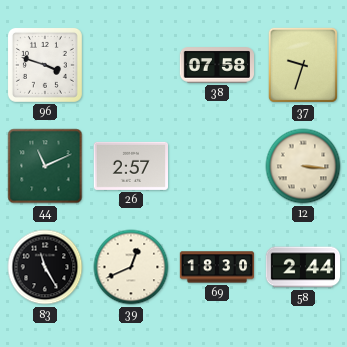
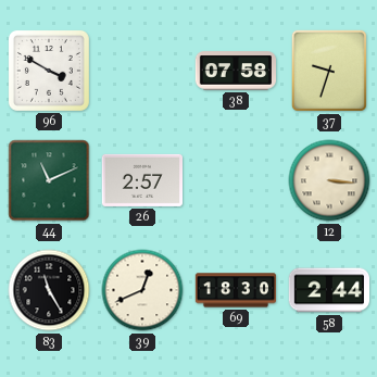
96: 3:48 -> 3:50 (49, 71)
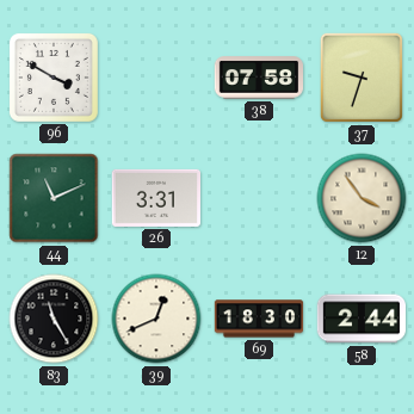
26: 2:57 -> 3:31 (155, 198)
12: 3:16 -> 3:54 (362, 198)
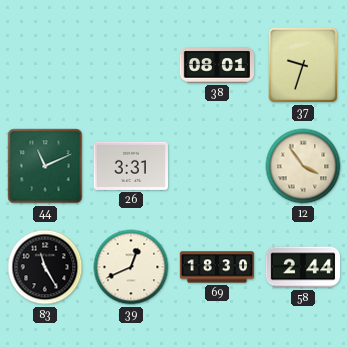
96: 3:50 -> none (54, 78)
38: 07:58 -> 08:01 (217, 65)
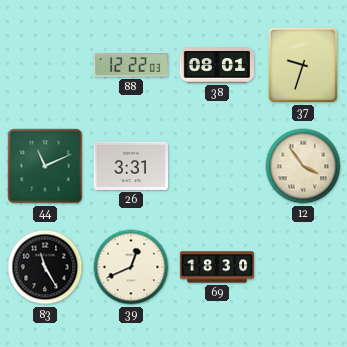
88: none -> 12:22 (130, 65)
58: 2:44 -> none (302, 267)
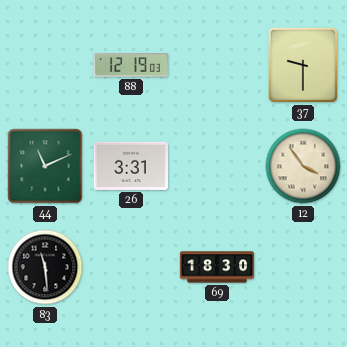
88: 12:22 -> 12:19 (130, 65)
38: 08:01 -> none (217, 65)
37: 9:33 -> 9:30 (303, 65)
83: 11:25 -> 11:29 (45, 267)
39: 12:41 -> none (131, 267)
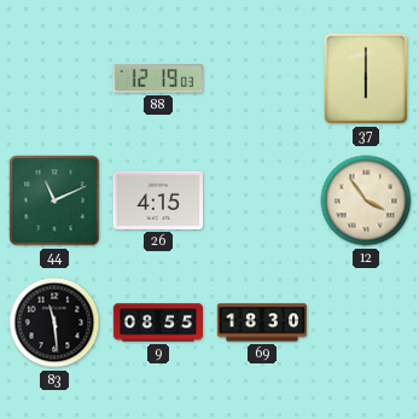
37: 9:30 -> 6:00 (366, 78)
26: 3:31 -> 4:15 (157, 200)
9: none -> 08:55 (158, 322)
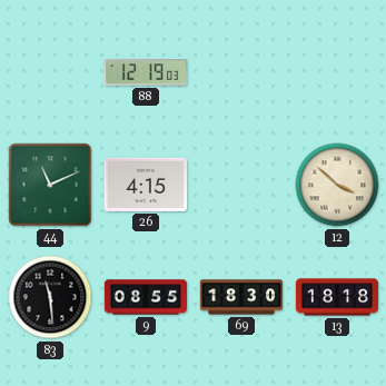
37: 6:00 -> none (366, 78)
12: 3:54 -> 3:52 (337, 185)
13: none -> 18:18 (337, 297)
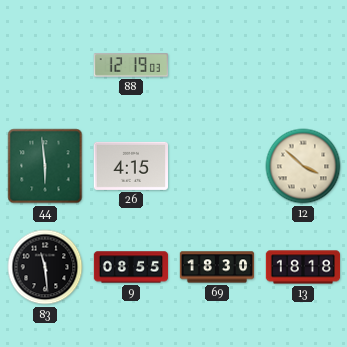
44: 11:11 -> 5:59 (45, 166)
